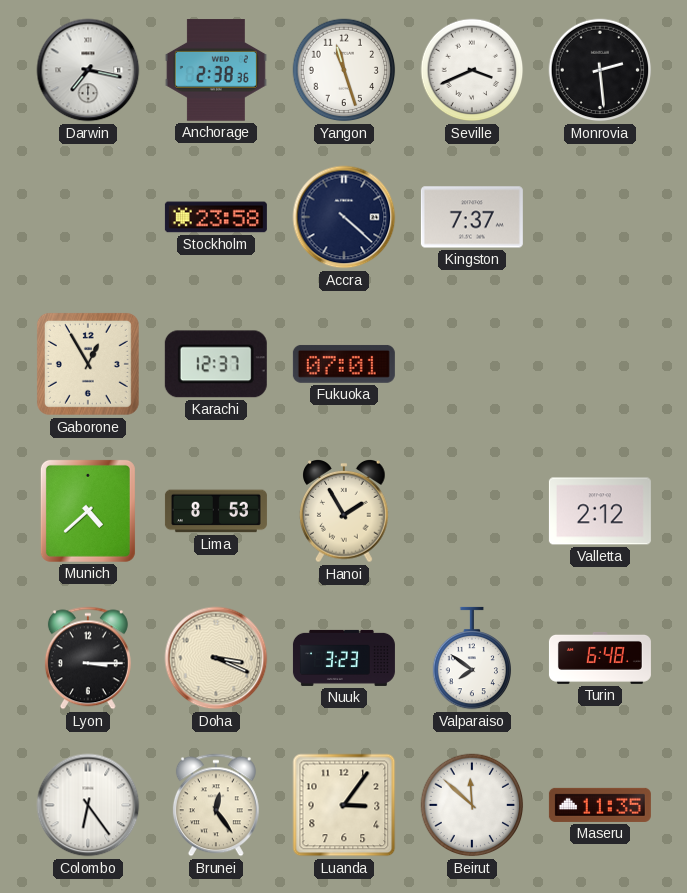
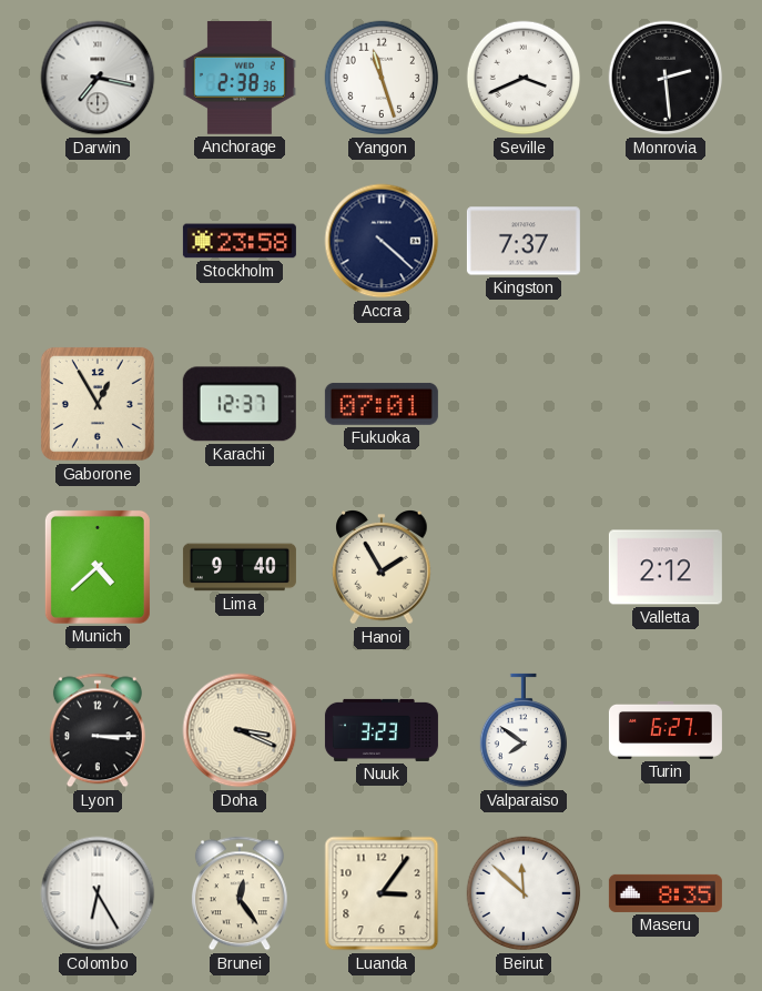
Lima: 8:53 -> 9:40 (240, 567)
Turin: 6:48 -> 6:27 (666, 730)
Colombo: 6:24 -> 6:25 (98, 893)
Maseru: 11:35 -> 8:35 (666, 893)
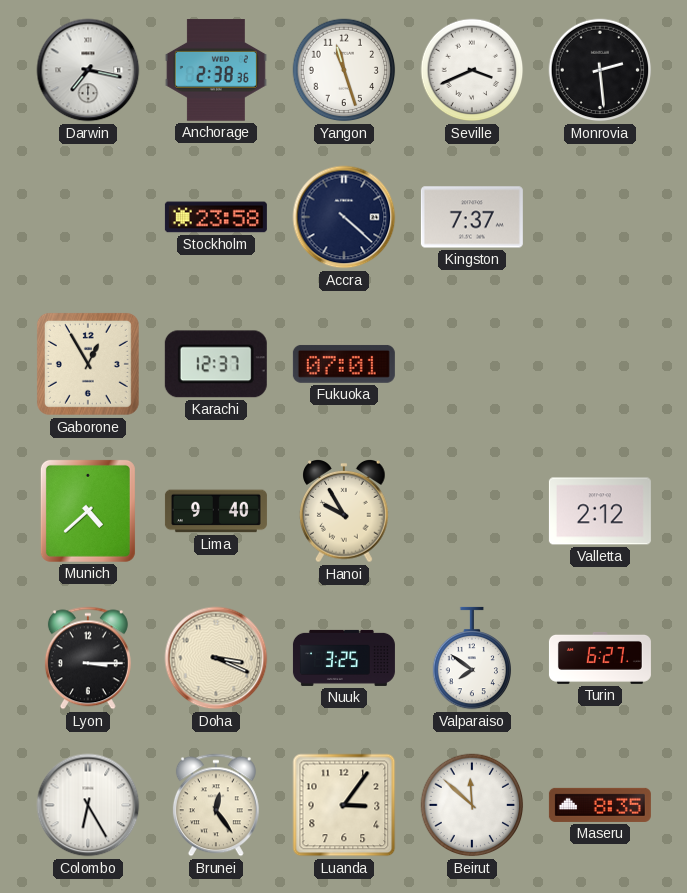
Hanoi: 1:55 -> 9:55 (344, 512)
Nuuk: 3:23 -> 3:25 (344, 658)
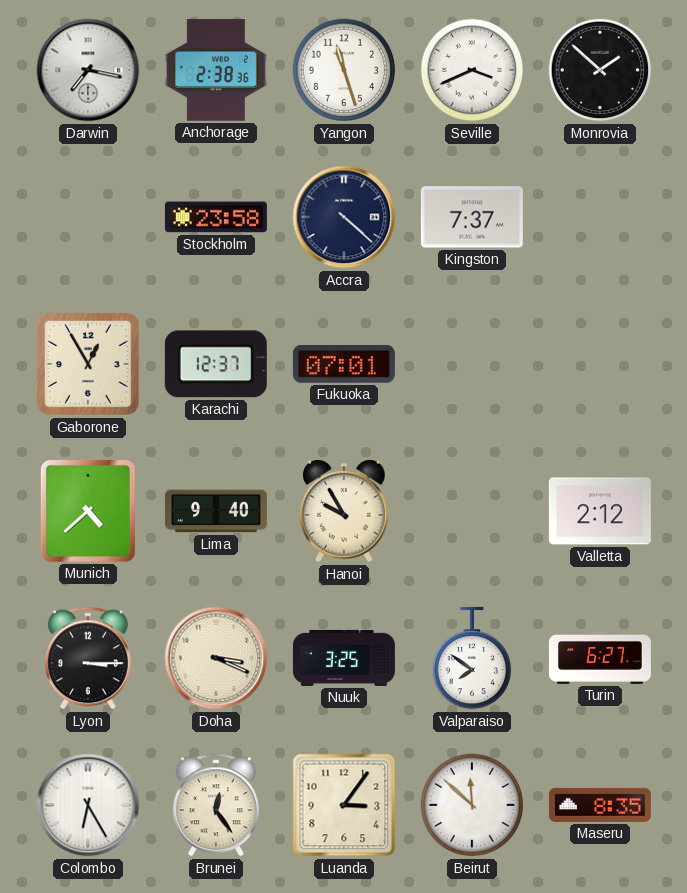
Monrovia: 2:29 -> 1:52 (600, 70)
